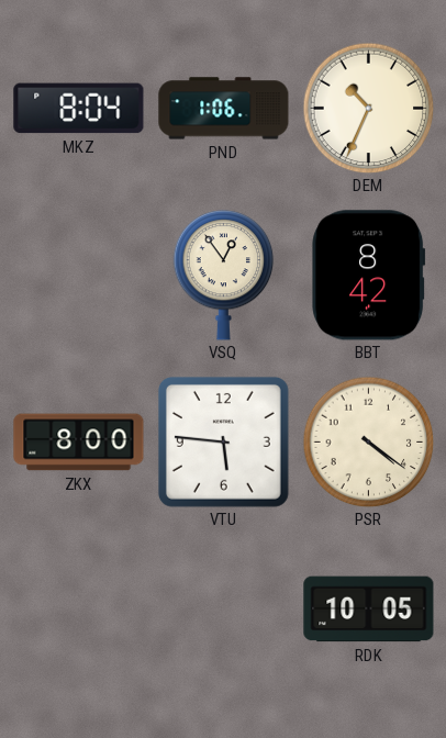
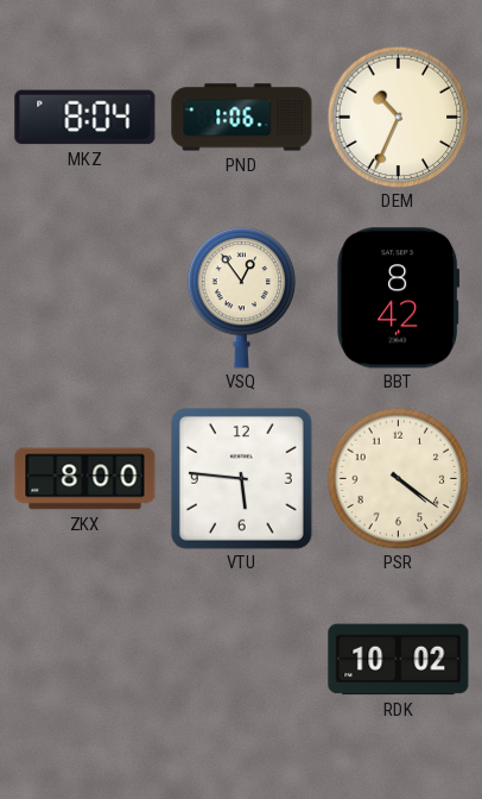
RDK: 10:05 -> 10:02 (399, 660)
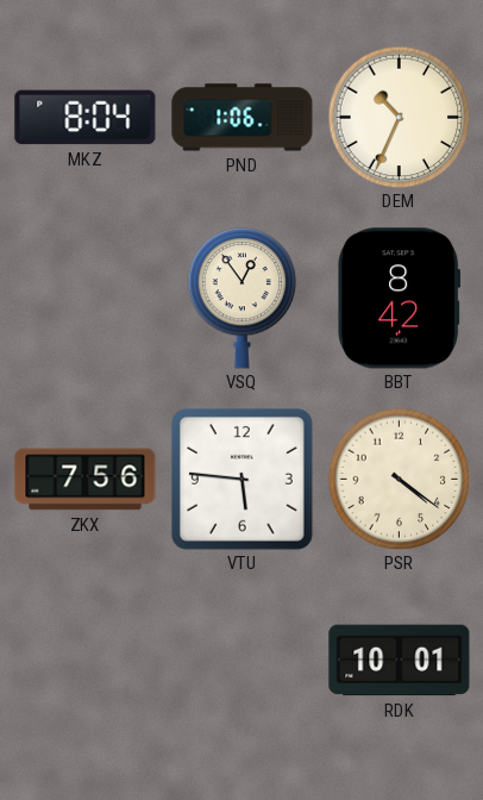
ZKX: 8:00 -> 7:56 (86, 480)
RDK: 10:02 -> 10:01 (400, 661)
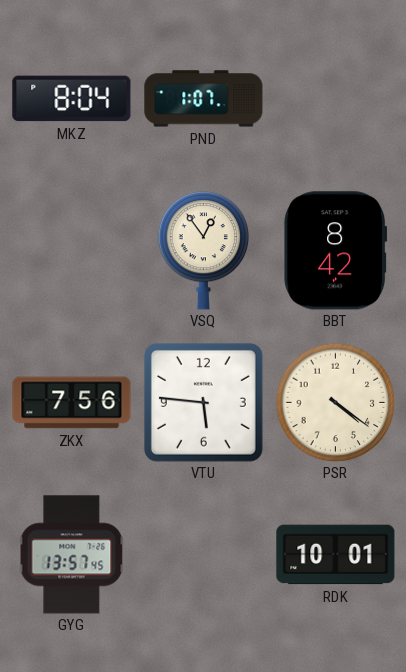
PND: 1:06 -> 1:07 (204, 99)
DEM: 10:34 -> none (399, 117)
GYG: none -> 13:57 (72, 555)
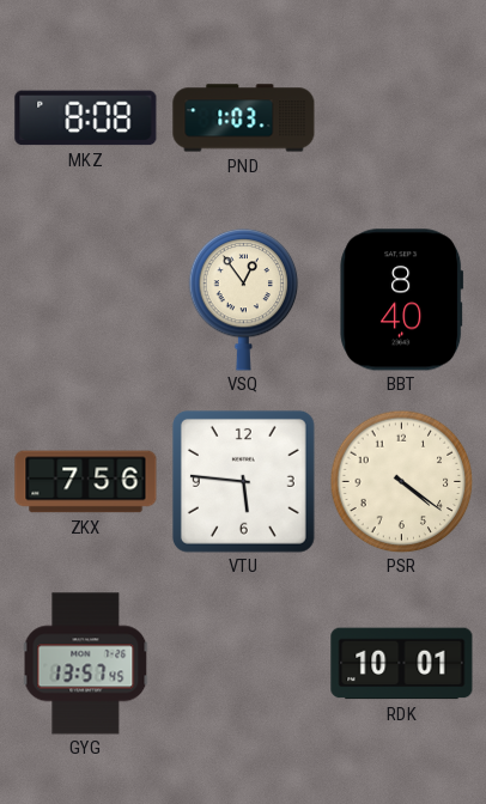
MKZ: 8:04 -> 8:08 (86, 118)
PND: 1:07 -> 1:03 (244, 118)
BBT: 8:42 -> 8:40 (402, 300)
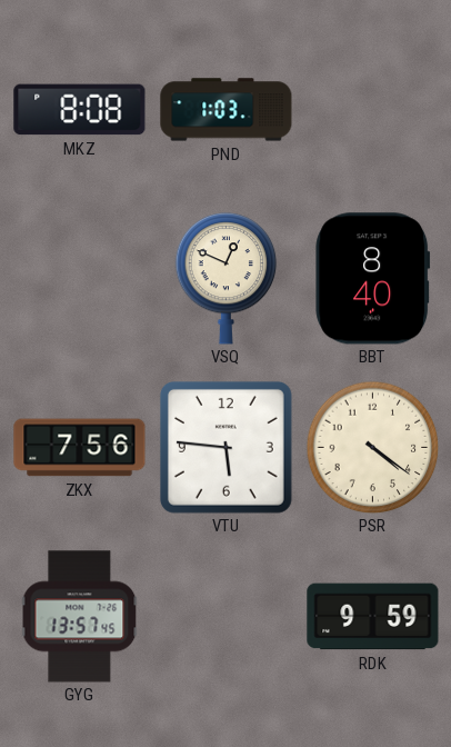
VSQ: 12:54 -> 12:49 (227, 278)
RDK: 10:01 -> 9:59 (373, 617)
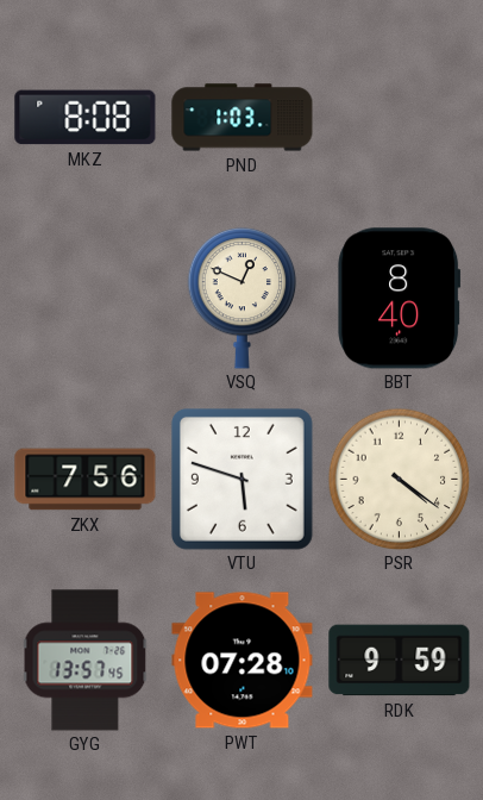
VTU: 5:46 -> 5:48 (241, 479)
PWT: none -> 07:28 (243, 661)
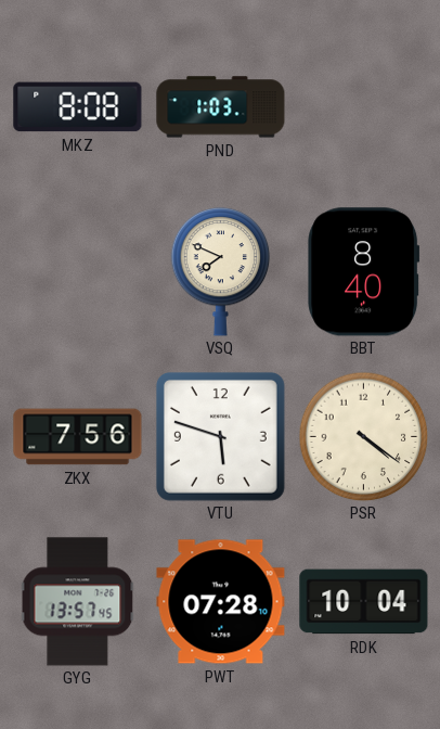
VSQ: 12:49 -> 7:49 (221, 271)
RDK: 9:59 -> 10:04 (364, 602)
